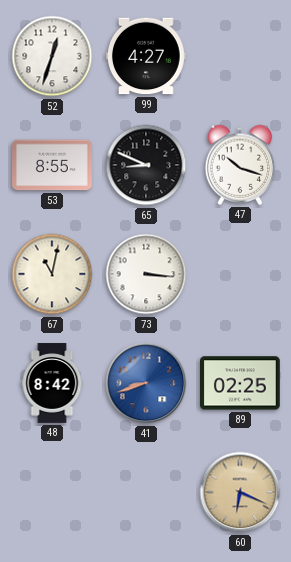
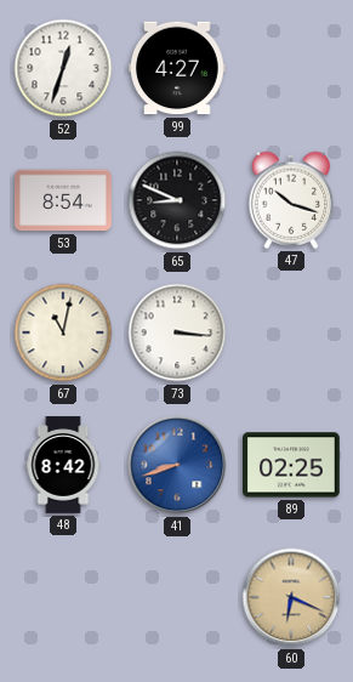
53: 8:55 -> 8:54 (64, 200)
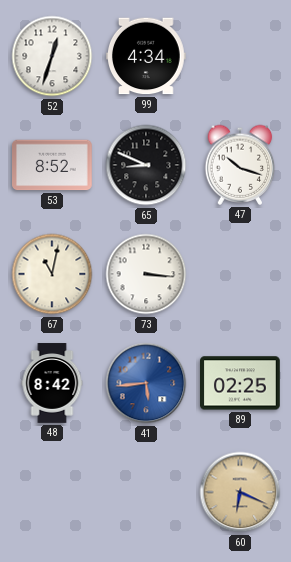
99: 4:27 -> 4:34 (147, 56)
53: 8:54 -> 8:52 (53, 165)
41: 8:42 -> 5:44 (146, 383)
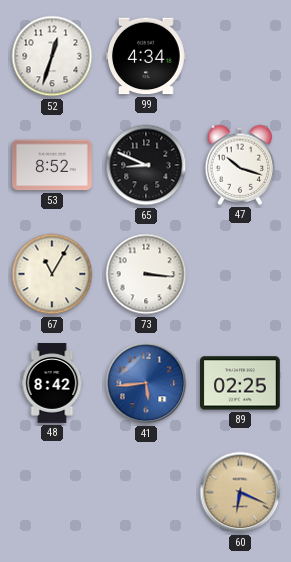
67: 11:02 -> 11:05 (52, 274)
